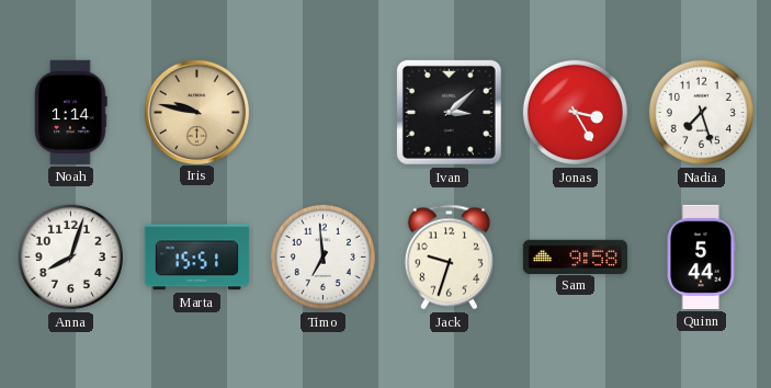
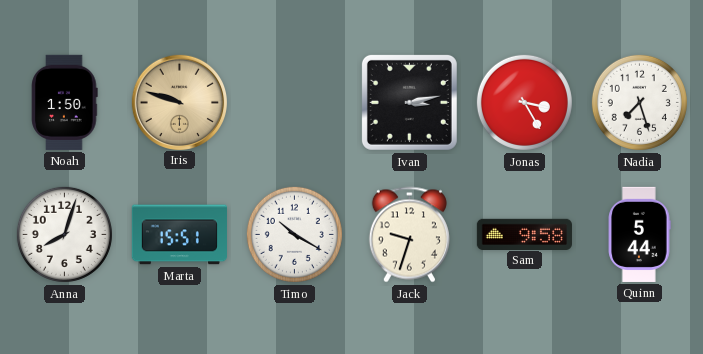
Noah: 1:14 -> 1:50 (65, 102)
Iris: 9:47 -> 9:48 (179, 102)
Ivan: 3:08 -> 3:13 (409, 102)
Timo: 6:59 -> 10:20 (294, 234)
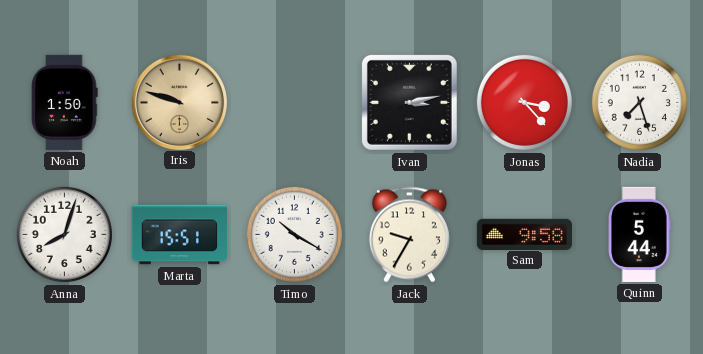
Jonas: 3:25 -> 3:23 (524, 102)
Jack: 9:33 -> 9:35 (409, 235)
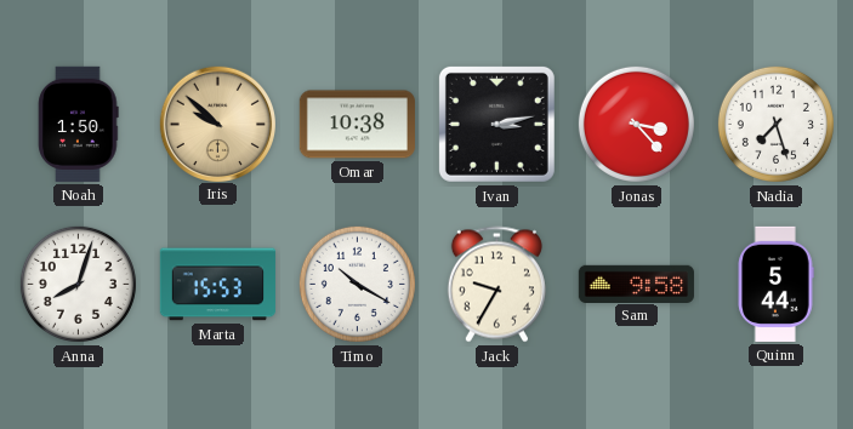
Iris: 9:48 -> 9:52 (217, 124)
Omar: none -> 10:38 (357, 125)
Marta: 15:51 -> 15:53 (217, 285)
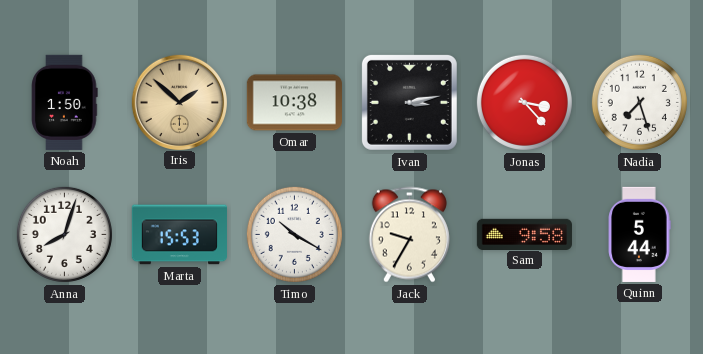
Iris: 9:52 -> 1:52 (179, 102)
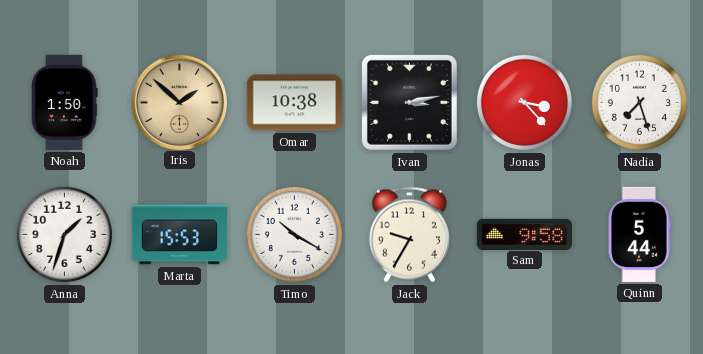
Anna: 8:03 -> 1:33 (64, 234)
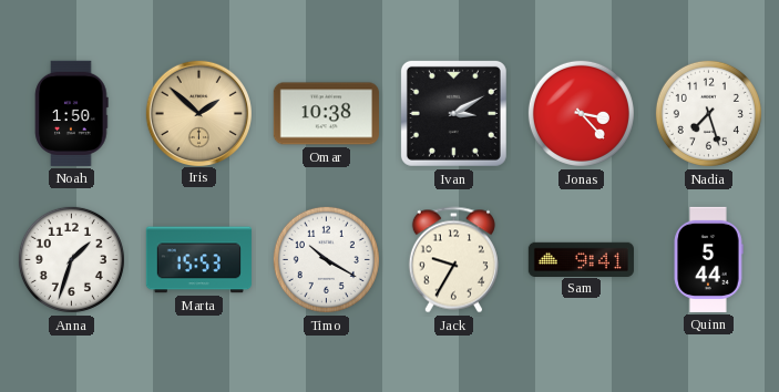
Ivan: 3:13 -> 3:10 (453, 113)
Sam: 9:58 -> 9:41 (581, 259)
